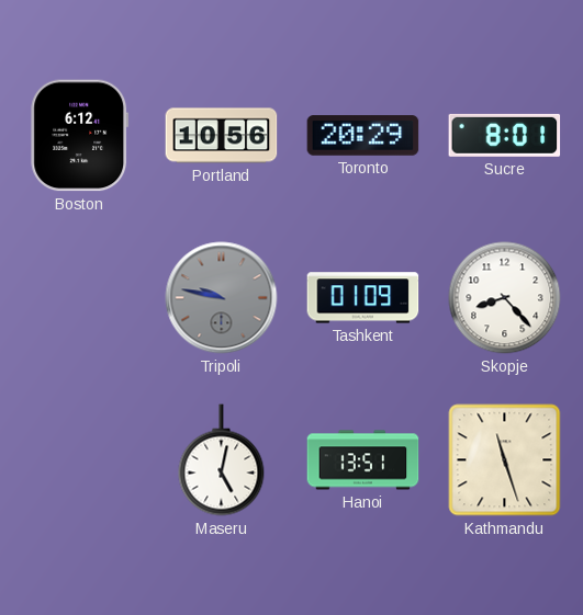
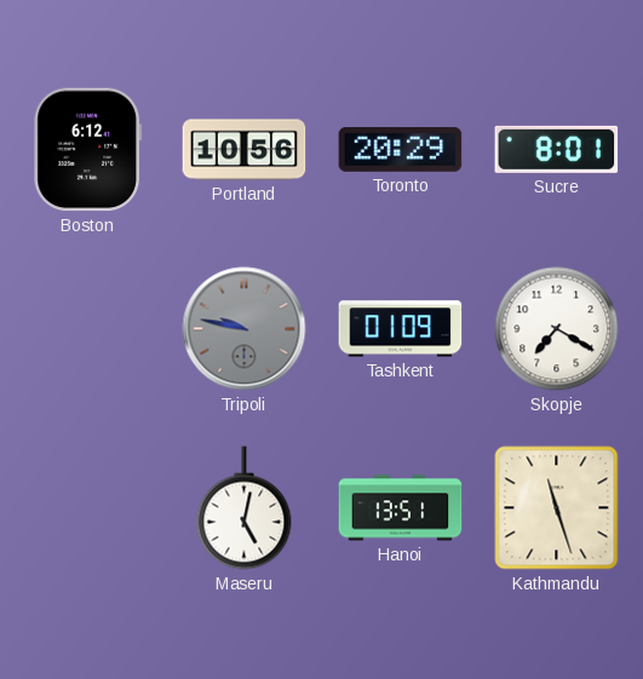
Skopje: 8:23 -> 7:20 (557, 329)
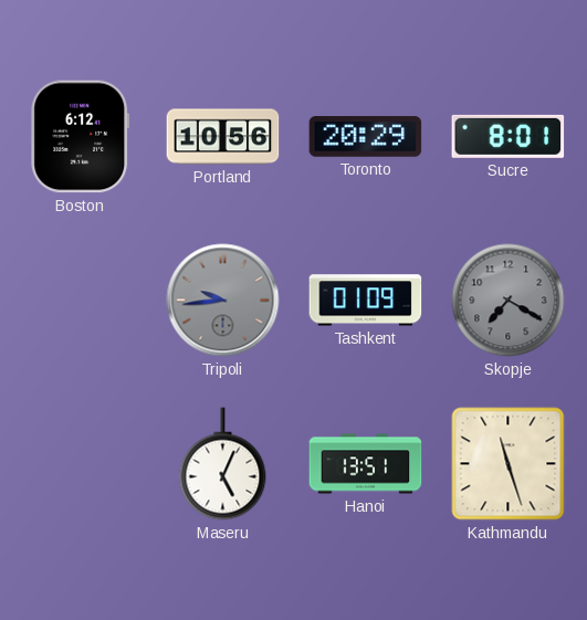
Tripoli: 9:47 -> 9:44 (223, 301)
Skopje dial: white -> grey (509, 301)
Maseru: 5:02 -> 5:04 (223, 464)
